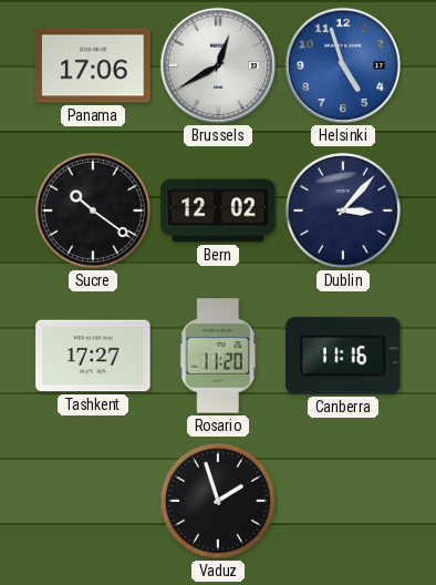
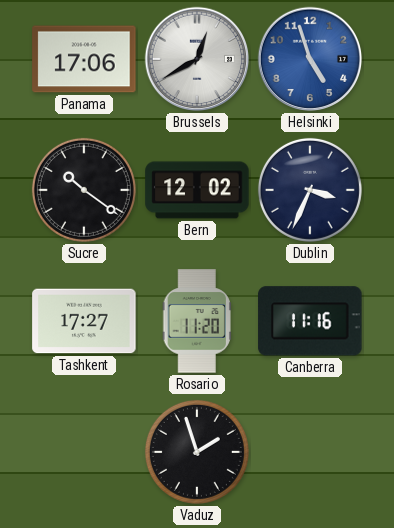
Dublin: 3:07 -> 3:34 (310, 190)
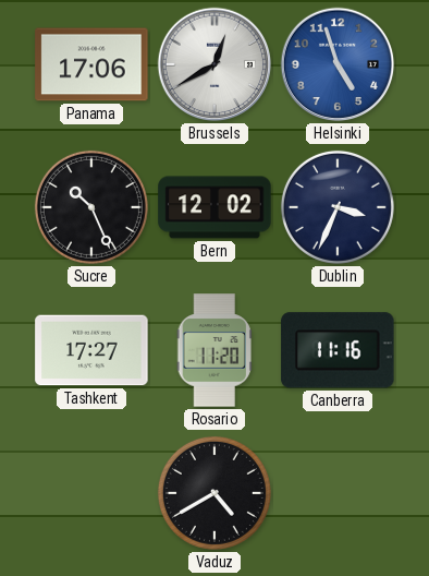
Sucre: 10:21 -> 10:26 (91, 207)
Vaduz: 1:57 -> 4:40 (214, 493)
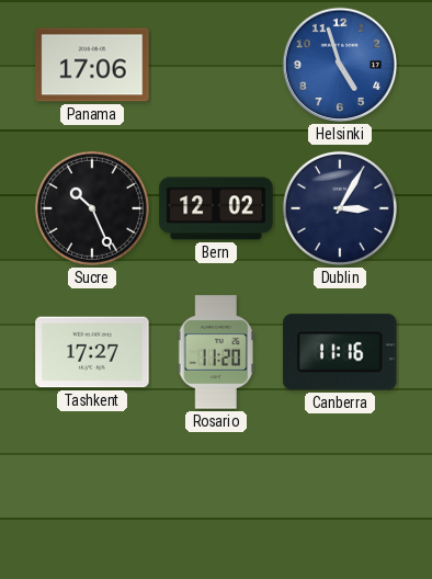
Brussels: 12:40 -> none (214, 64)
Dublin: 3:34 -> 3:05 (340, 208)
Vaduz: 4:40 -> none (214, 493)
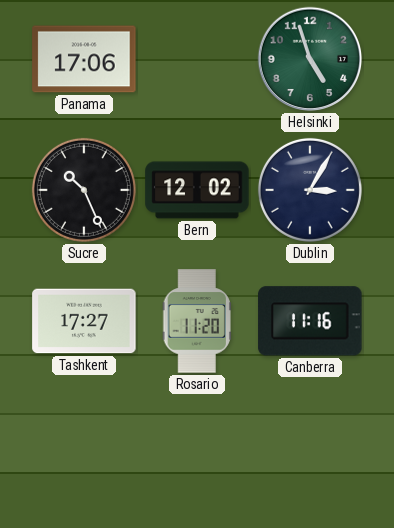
Helsinki dial: blue -> green (310, 59)
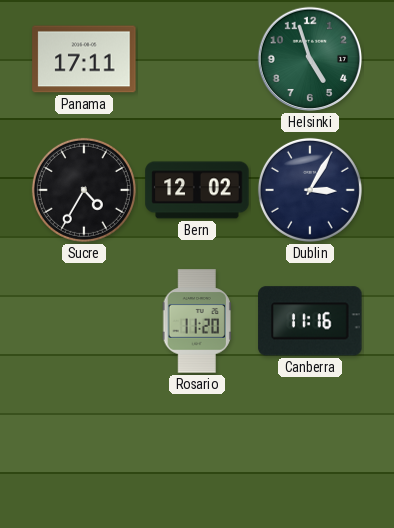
Panama: 17:06 -> 17:11 (84, 59)
Sucre: 10:26 -> 4:35 (84, 190)
Tashkent: 17:27 -> none (84, 321)
